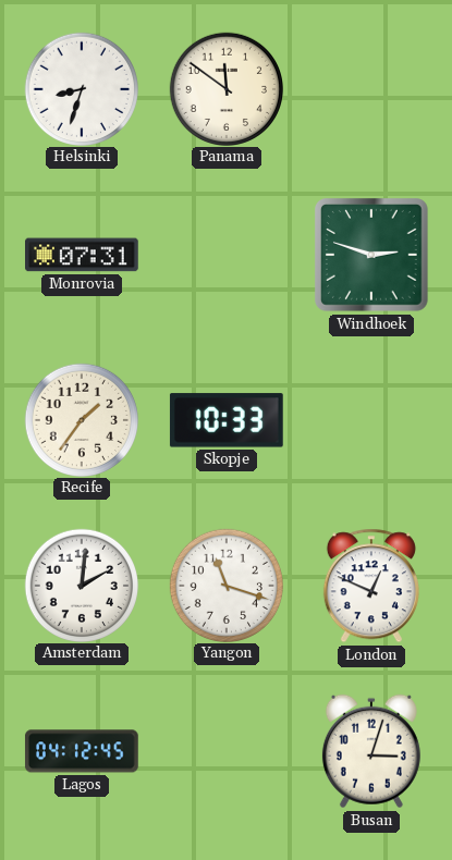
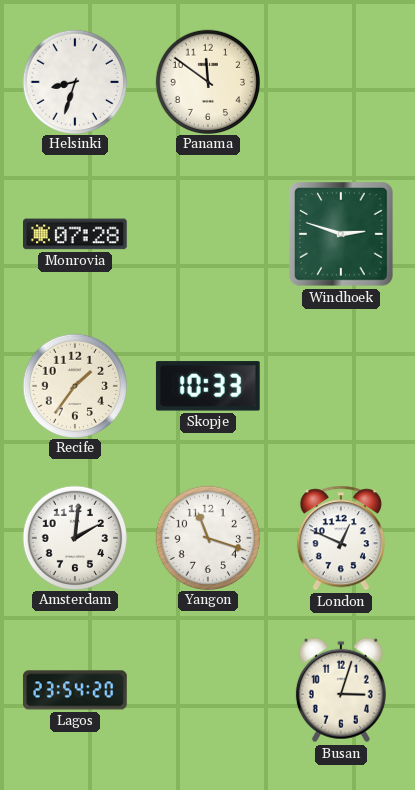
Monrovia: 07:31 -> 07:28 (76, 234)
Lagos: 04:12 -> 23:54 (75, 690)
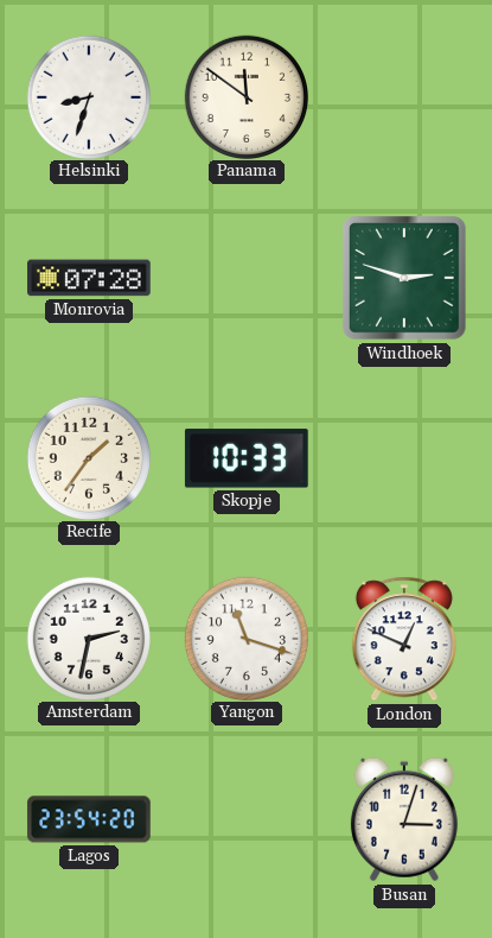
Amsterdam: 2:01 -> 2:32 (88, 638)
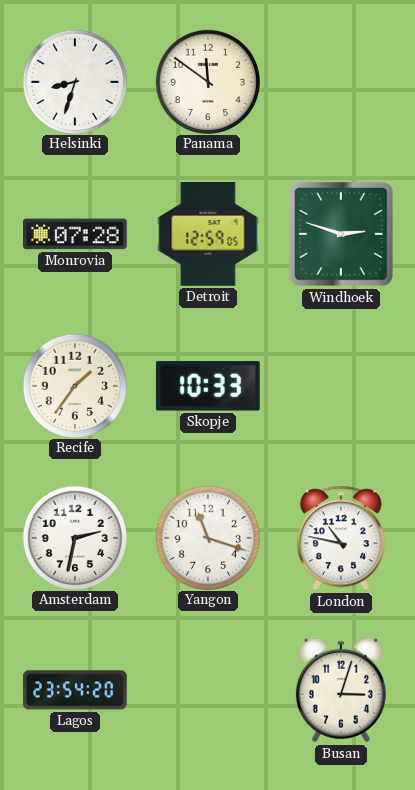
Detroit: none -> 12:59 (208, 235)
London: 12:49 -> 10:47 (341, 538)
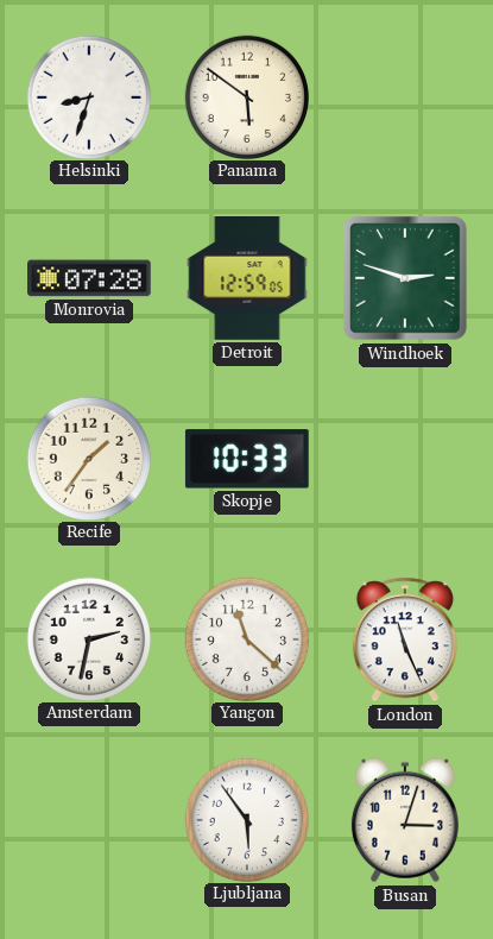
Panama: 11:51 -> 5:51 (246, 96)
Yangon: 11:18 -> 11:22 (246, 638)
London: 10:47 -> 11:26 (405, 639)
Lagos: 23:54 -> none (75, 690)
Ljubljana: none -> 5:54 (246, 819)
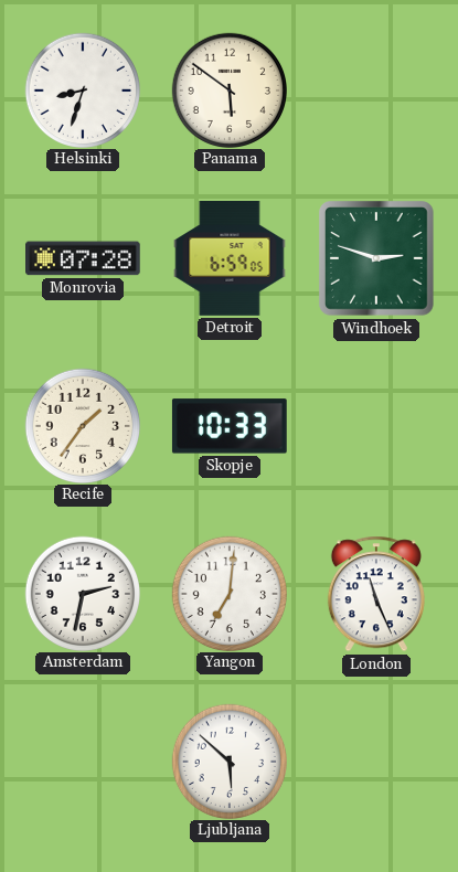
Detroit: 12:59 -> 6:59 (230, 259)
Yangon: 11:22 -> 7:01 (228, 593)
Ljubljana: 5:54 -> 5:52 (228, 761)
Busan: 3:03 -> none (405, 820)
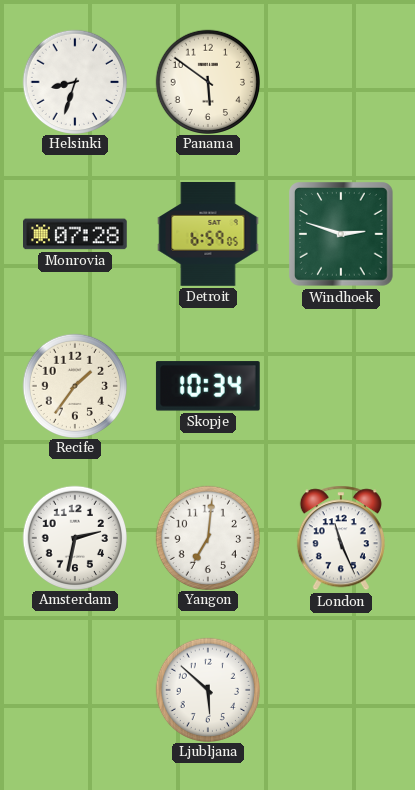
Skopje: 10:33 -> 10:34 (208, 386)
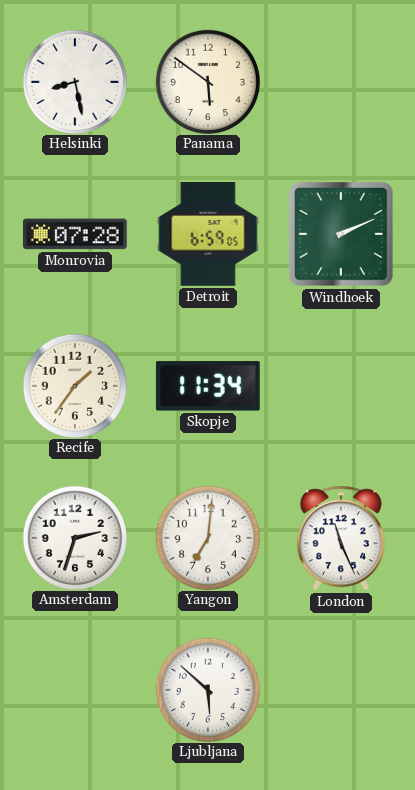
Helsinki: 8:33 -> 8:28 (74, 81)
Windhoek: 2:48 -> 2:11 (342, 235)
Skopje: 10:34 -> 11:34 (208, 386)
Amsterdam: 2:32 -> 2:33 (74, 537)
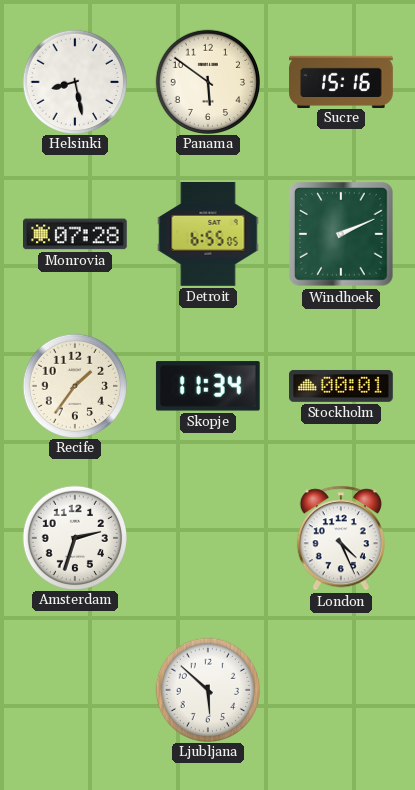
Sucre: none -> 15:16 (341, 81)
Detroit: 6:59 -> 6:55 (208, 235)
Stockholm: none -> 00:01 (342, 386)
Yangon: 7:01 -> none (207, 537)
London: 11:26 -> 4:26 (341, 538)
